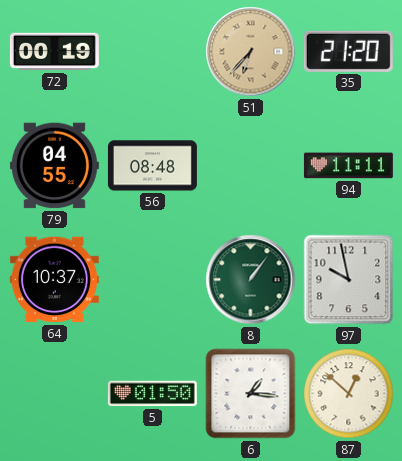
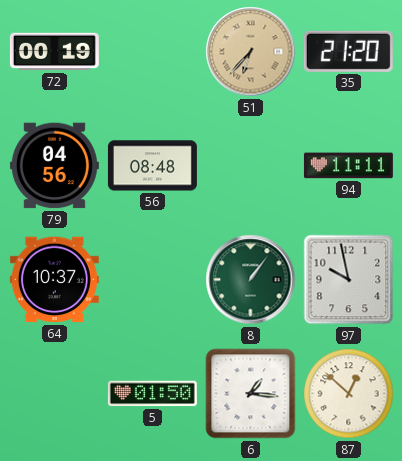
79: 04:55 -> 04:56 (54, 166)
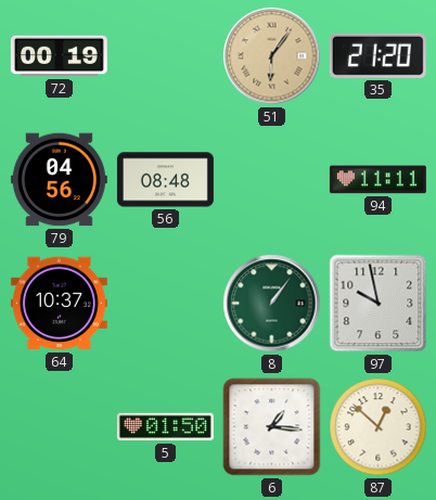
51: 6:37 -> 6:06 (272, 56)
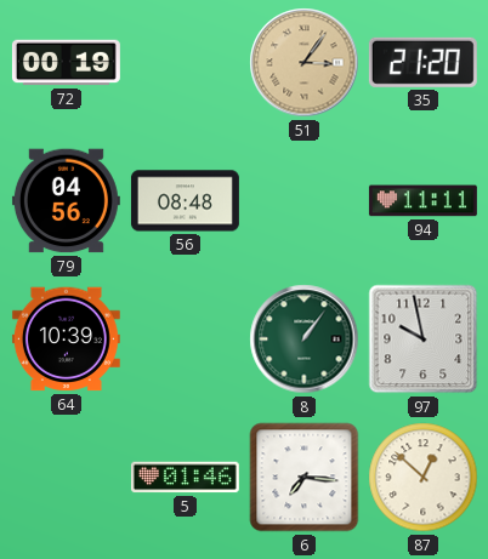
51: 6:06 -> 3:06 (305, 63)
64: 10:37 -> 10:39 (66, 340)
5: 01:50 -> 01:46 (185, 478)
6: 1:16 -> 7:16 (305, 478)
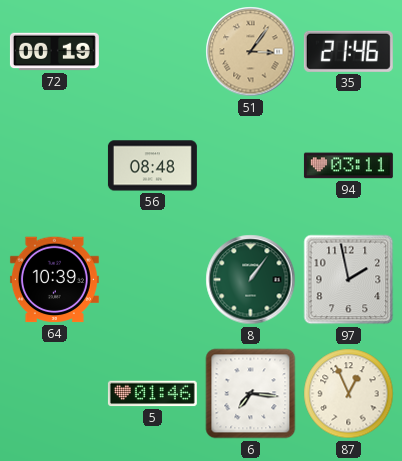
35: 21:20 -> 21:46 (348, 51)
79: 04:56 -> none (66, 201)
94: 11:11 -> 03:11 (348, 166)
97: 9:58 -> 1:58 (349, 280)
87: 12:52 -> 12:56 (349, 394)
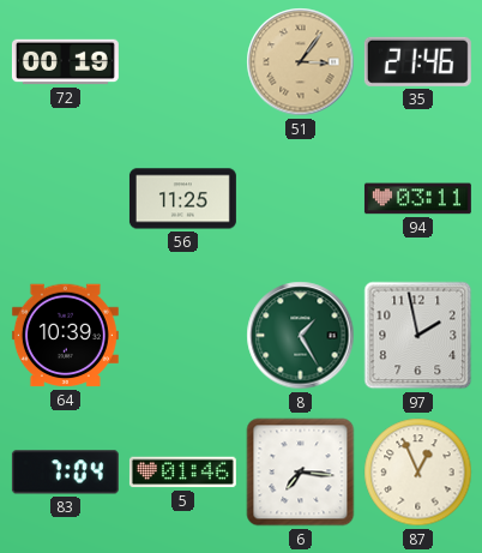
56: 08:48 -> 11:25 (182, 199)
8: 1:06 -> 1:25 (301, 336)
83: none -> 7:04 (65, 473)
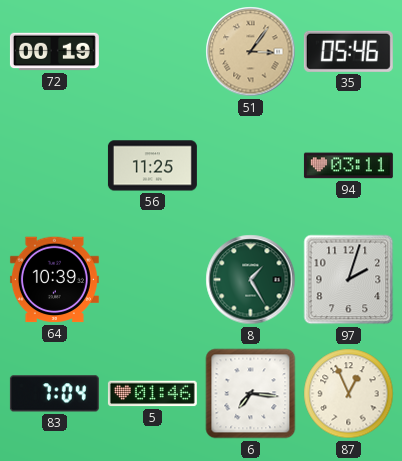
35: 21:46 -> 05:46 (348, 51)
97: 1:58 -> 2:03 (349, 280)
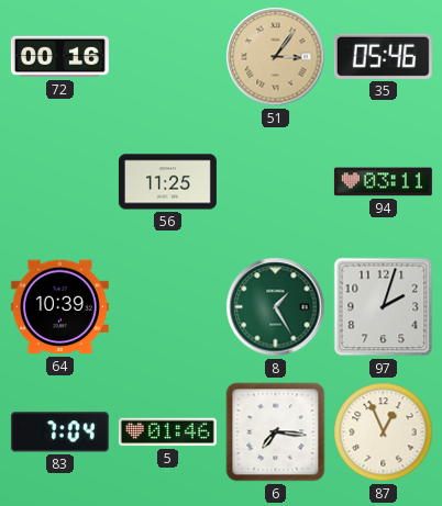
72: 00:19 -> 00:16 (59, 57)
